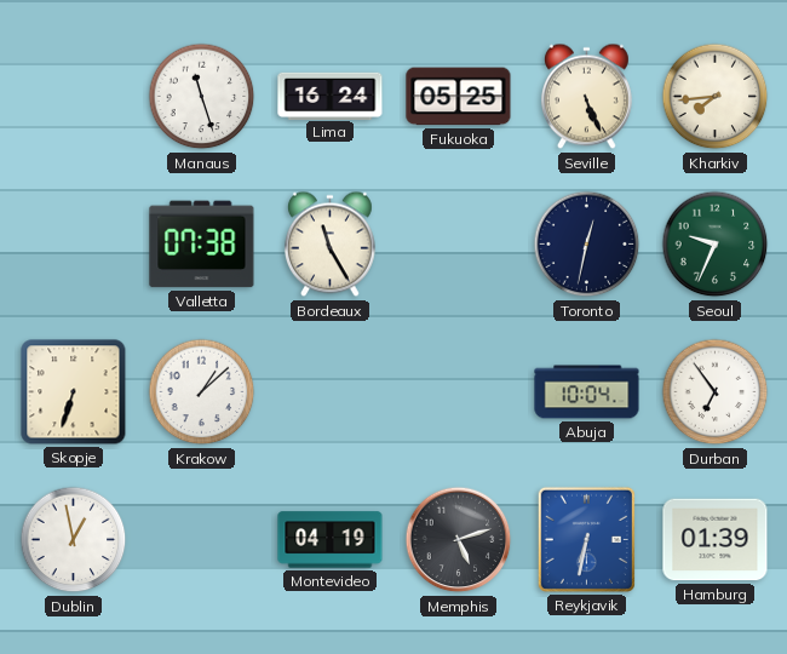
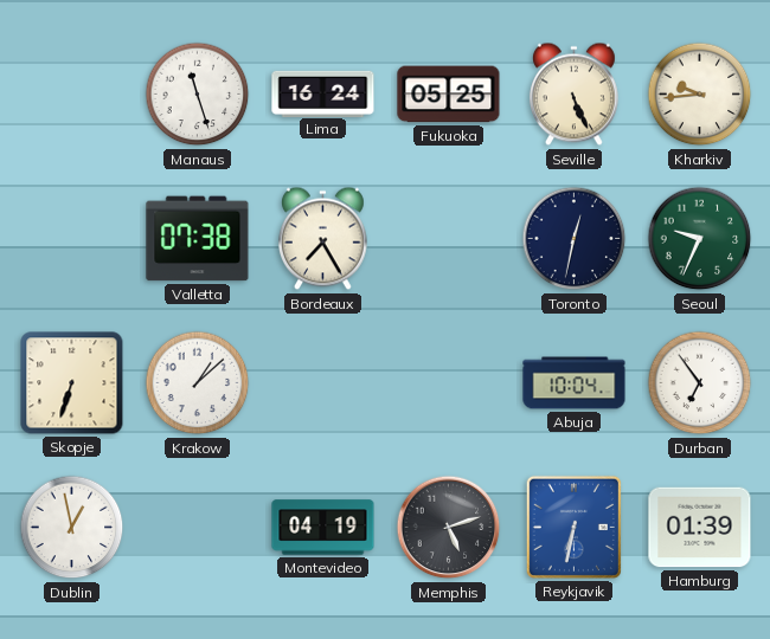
Kharkiv: 7:44 -> 9:44 (700, 95)
Bordeaux: 11:25 -> 7:25 (322, 239)
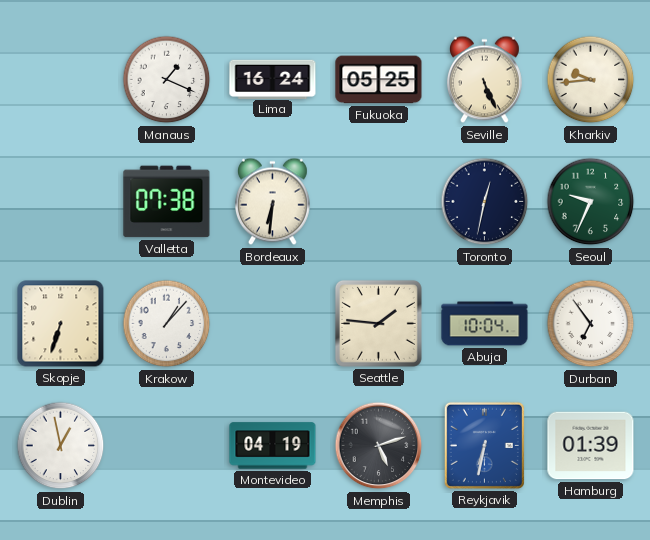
Manaus: 11:27 -> 1:19 (167, 80)
Bordeaux: 7:25 -> 6:31 (272, 202)
Krakow: 1:08 -> 1:07 (167, 324)
Seattle: none -> 1:46 (378, 323)
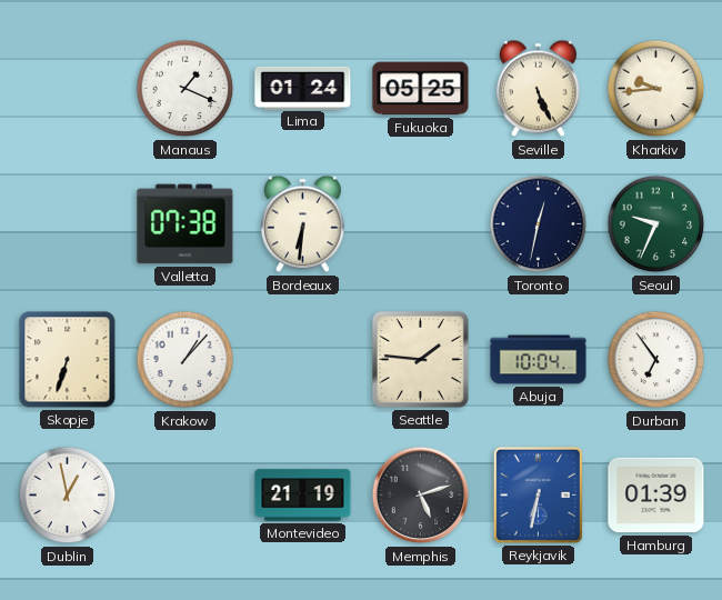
Lima: 16:24 -> 01:24 (303, 88)
Montevideo: 04:19 -> 21:19 (303, 496)
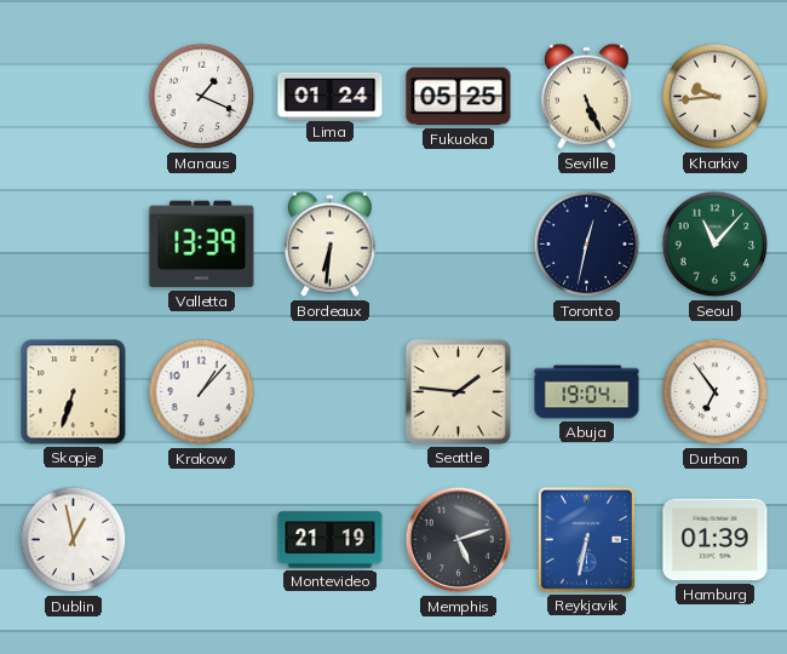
Valletta: 07:38 -> 13:39 (202, 245)
Seoul: 9:34 -> 11:07 (716, 245)
Abuja: 10:04 -> 19:04 (587, 392)
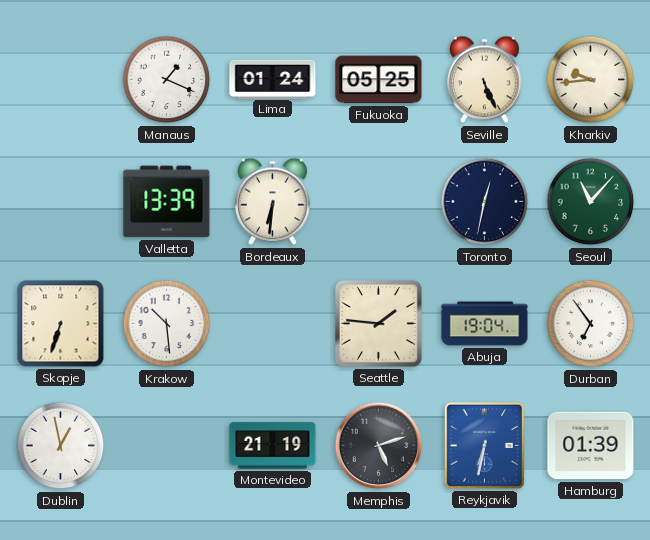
Krakow: 1:07 -> 10:29 (167, 324)
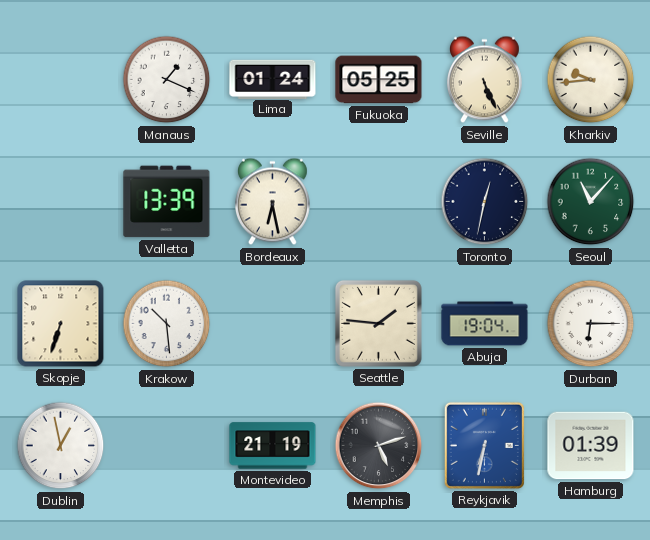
Bordeaux: 6:31 -> 6:28 (272, 202)
Durban: 6:54 -> 6:15 (591, 324)
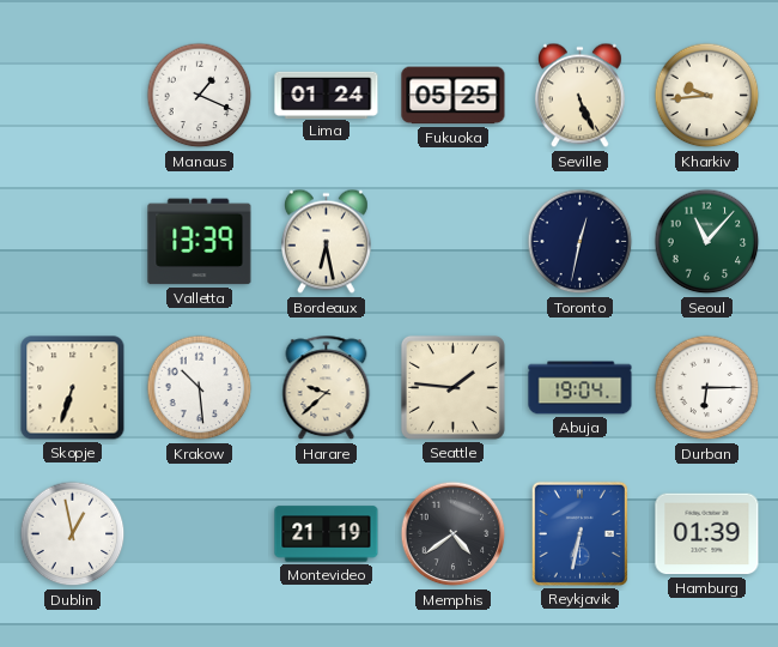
Harare: none -> 9:38 (327, 388)
Memphis: 5:12 -> 4:39 (454, 534)
